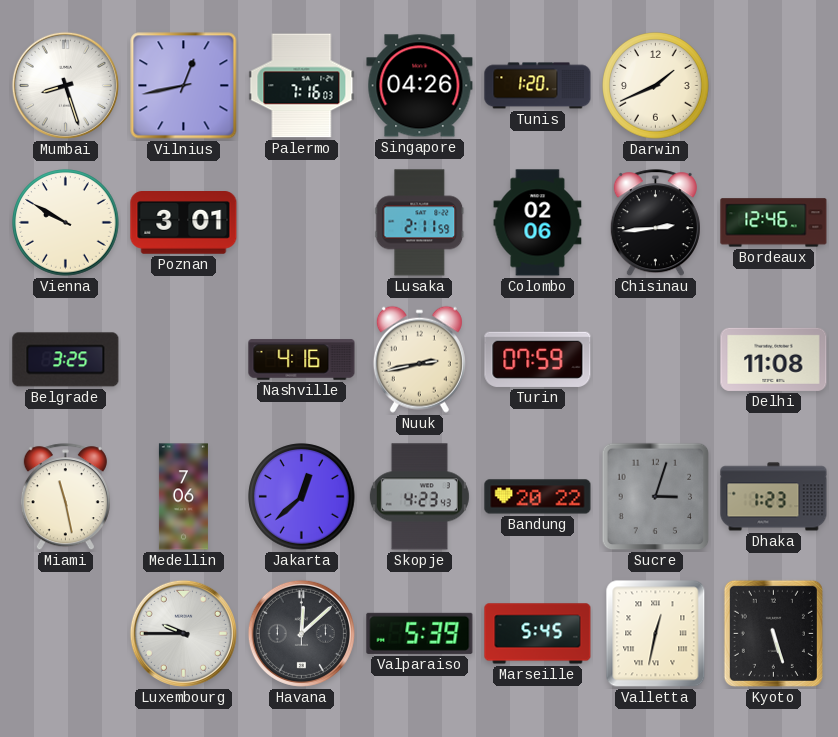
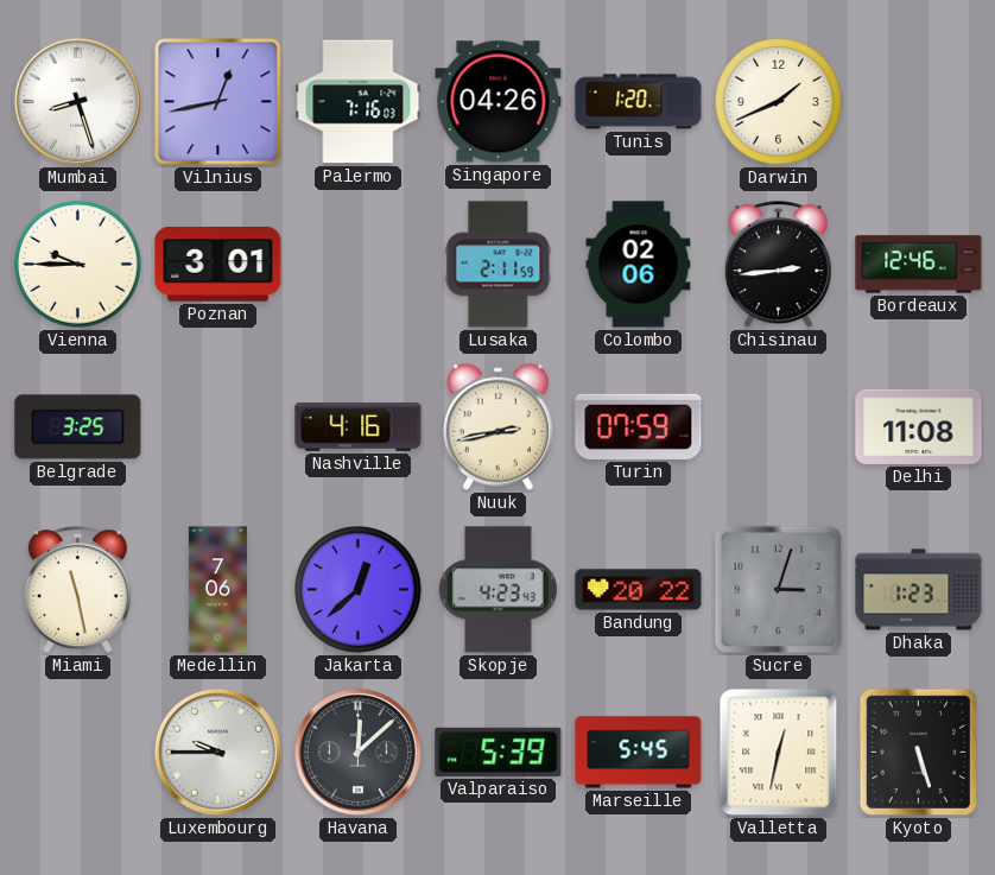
Vienna: 9:50 -> 9:45 (78, 265)
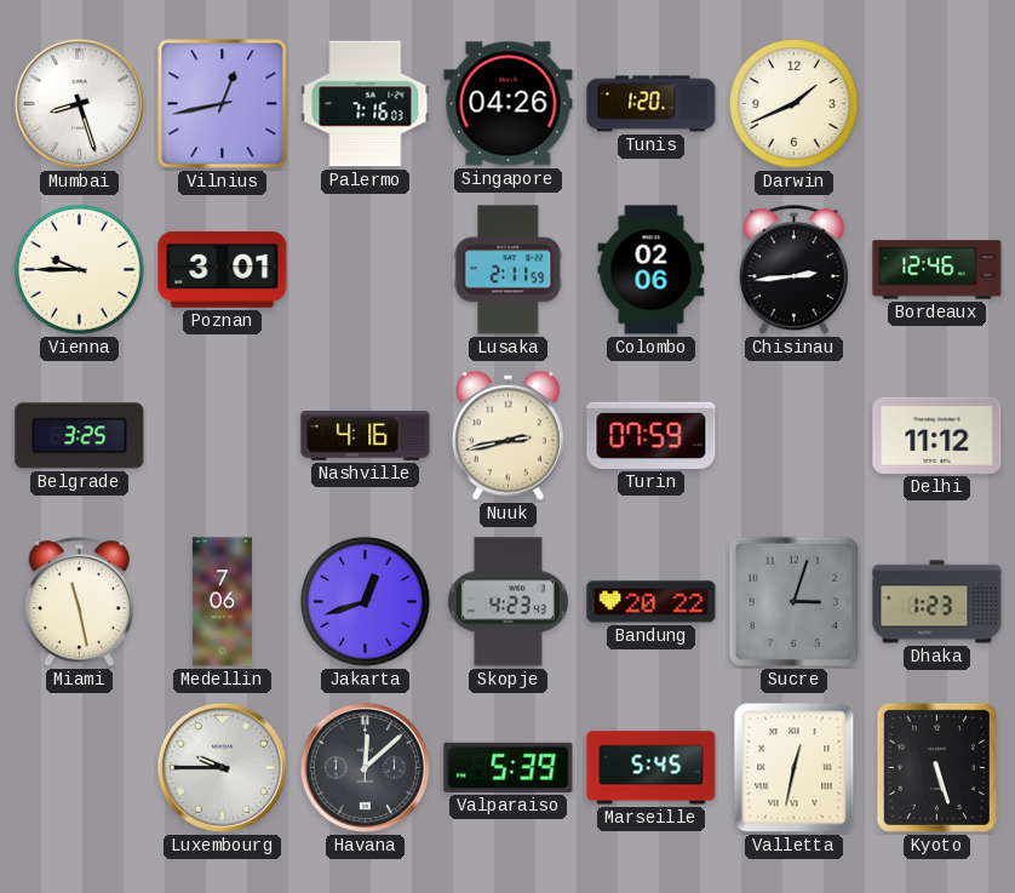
Delhi: 11:08 -> 11:12 (937, 435)
Jakarta: 12:38 -> 12:42 (366, 602)
